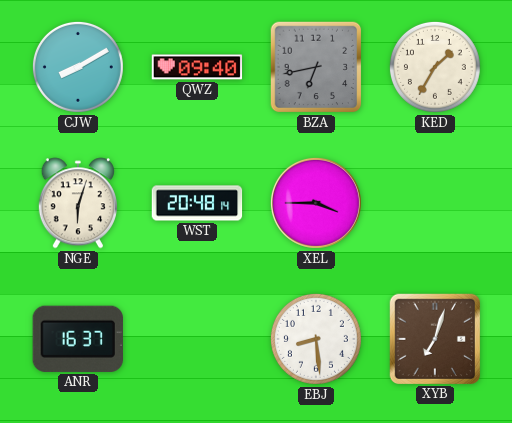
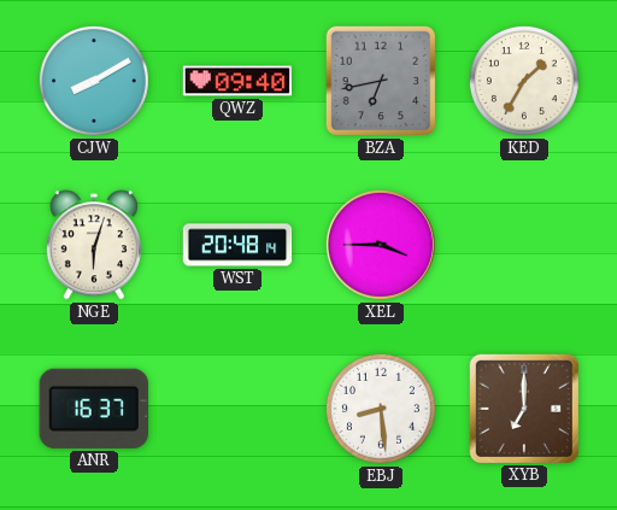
XYB: 7:03 -> 7:00 (523, 408)
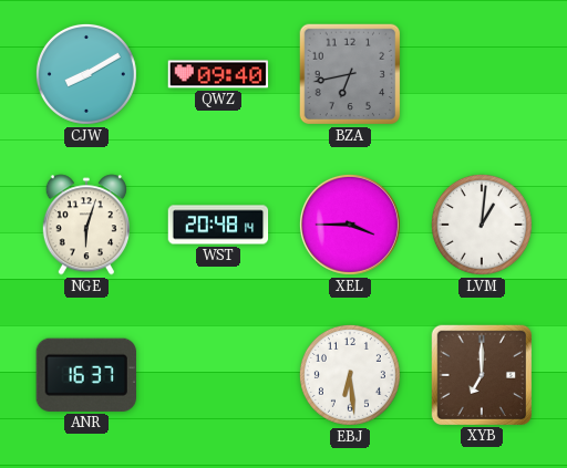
KED: 1:35 -> none (524, 81)
LVM: none -> 1:01 (482, 225)
EBJ: 8:29 -> 6:29 (350, 375)
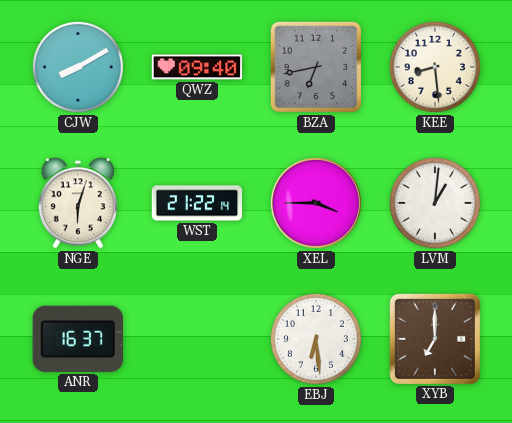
KEE: none -> 8:29 (435, 67)
WST: 20:48 -> 21:22 (197, 203)
